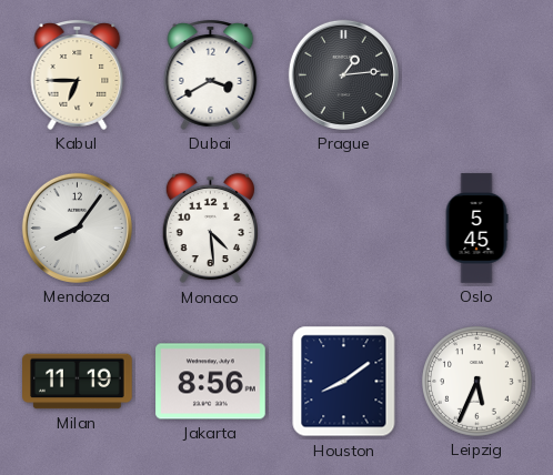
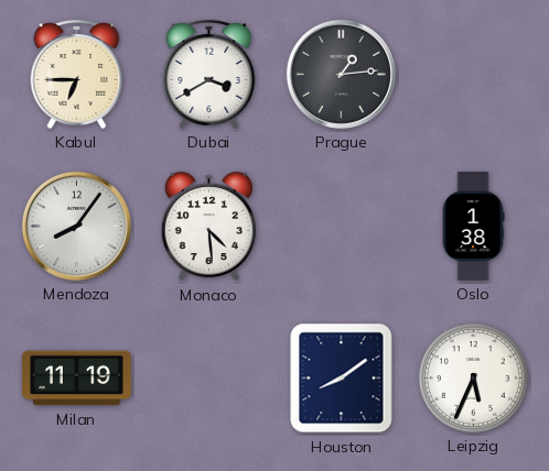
Oslo: 5:45 -> 1:38 (473, 227)
Jakarta: 8:56 -> none (211, 382)
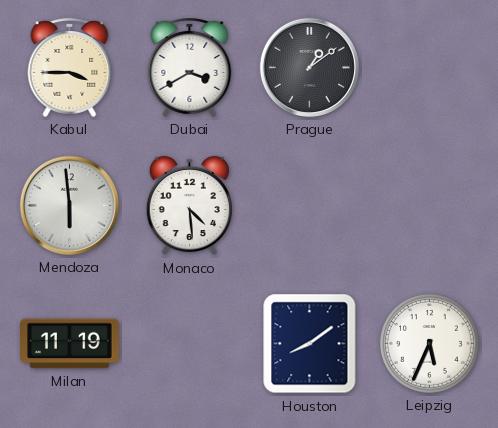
Kabul: 6:45 -> 3:45 (70, 67)
Prague: 1:14 -> 1:09 (309, 67)
Mendoza: 8:06 -> 5:59 (69, 205)
Oslo: 1:38 -> none (473, 227)
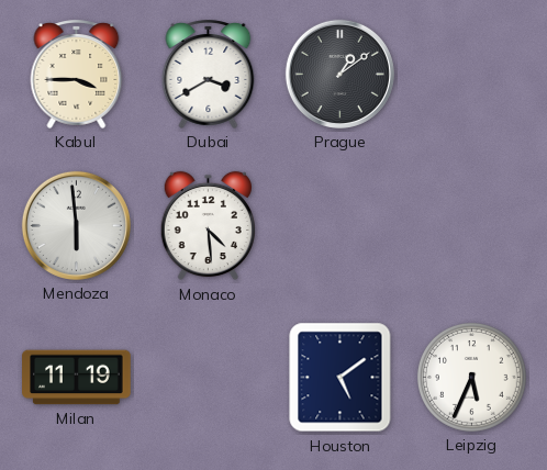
Houston: 8:09 -> 5:09 (341, 378)
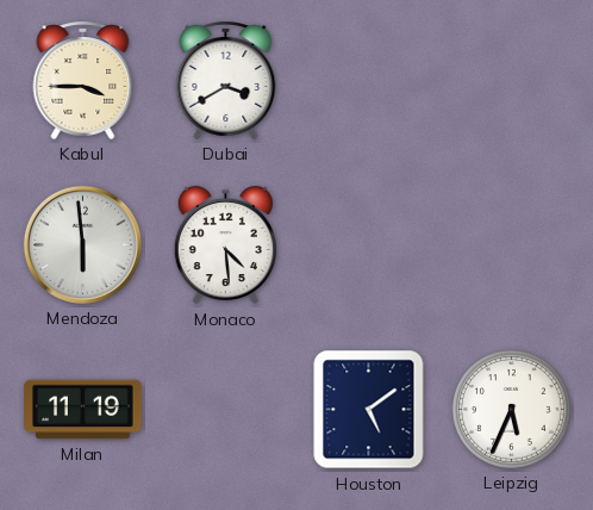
Prague: 1:09 -> none (339, 74)
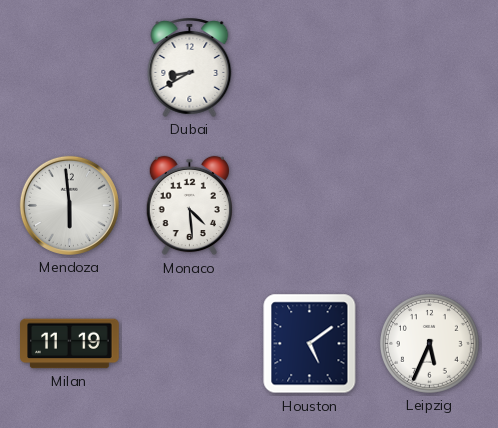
Kabul: 3:45 -> none (83, 80)
Dubai: 3:40 -> 8:40 (190, 67)
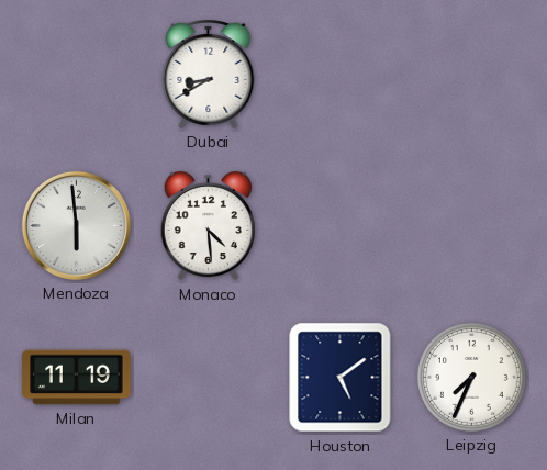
Leipzig: 5:34 -> 7:34 (471, 377)
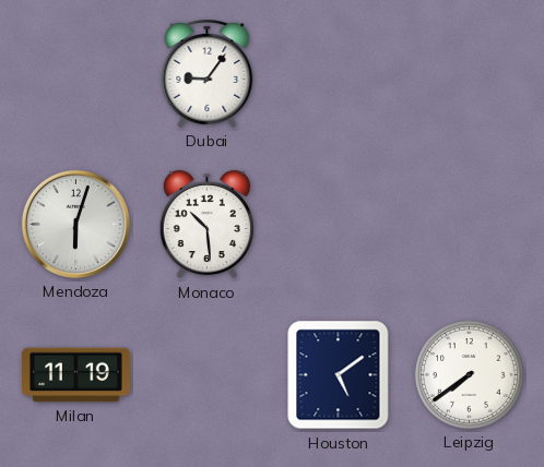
Dubai: 8:40 -> 9:06 (208, 73)
Mendoza: 5:59 -> 6:03 (75, 224)
Monaco: 4:29 -> 10:29 (206, 225)
Leipzig: 7:34 -> 7:39 (469, 374)
